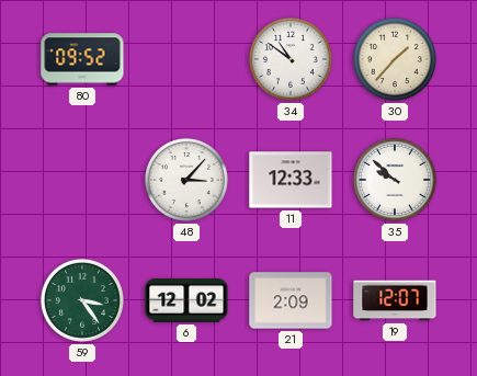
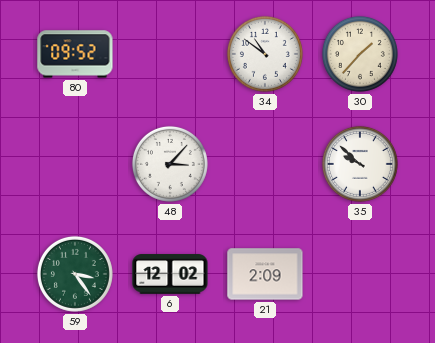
11: 12:33 -> none (291, 180)
19: 12:07 -> none (395, 300)
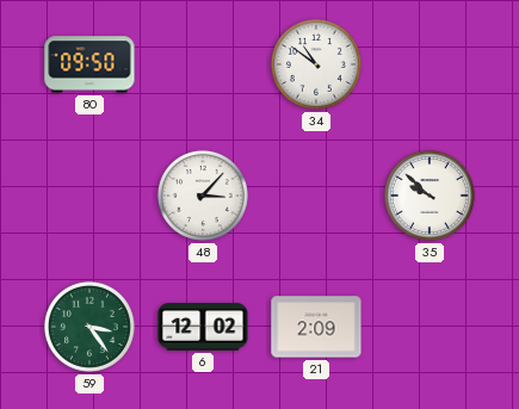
80: 09:52 -> 09:50 (89, 64)
30: 1:37 -> none (360, 54)
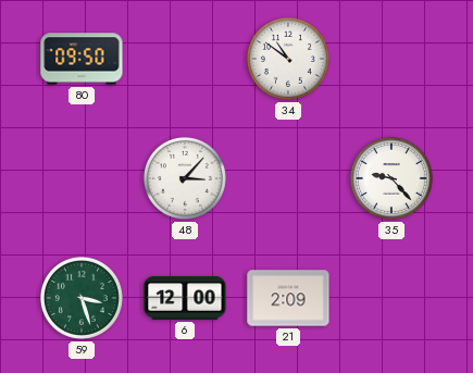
35: 9:52 -> 9:23 (391, 178)
59: 3:24 -> 3:27 (82, 298)
6: 12:02 -> 12:00 (185, 298)
